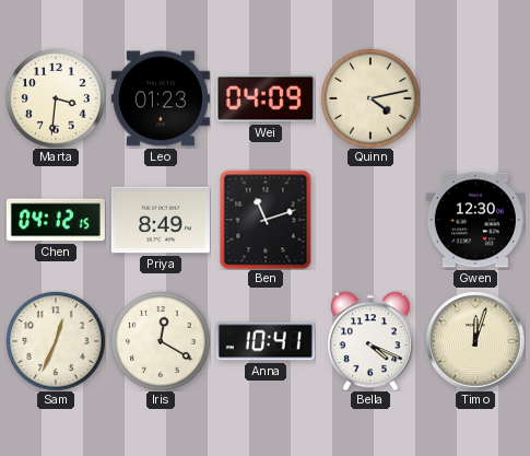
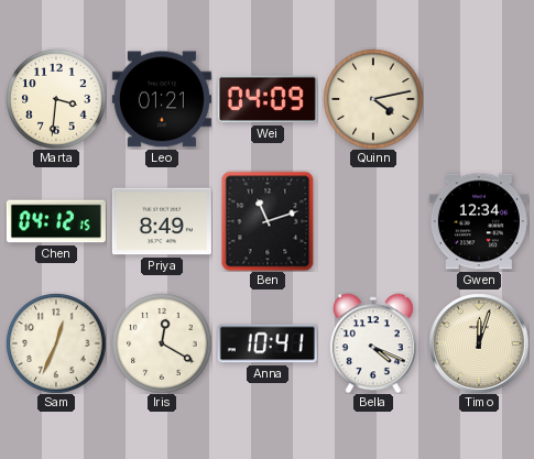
Leo: 01:23 -> 01:21 (162, 99)
Gwen: 12:30 -> 12:34 (479, 221)
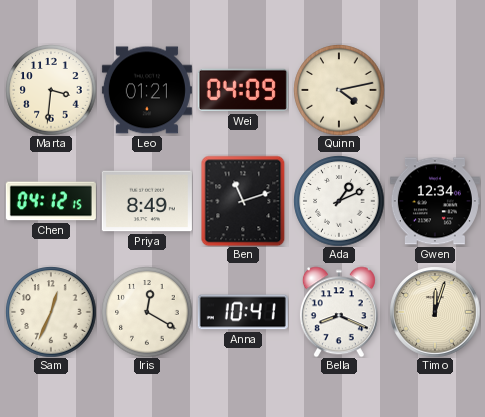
Ada: none -> 1:11 (339, 201)
Bella: 4:19 -> 8:19 (339, 312)
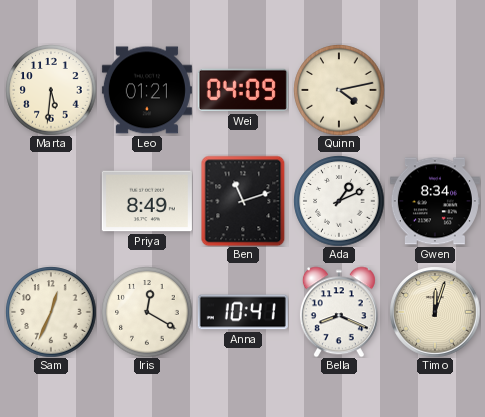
Marta: 3:31 -> 5:31 (51, 90)
Chen: 04:12 -> none (51, 201)
Gwen: 12:34 -> 8:34 (435, 201)
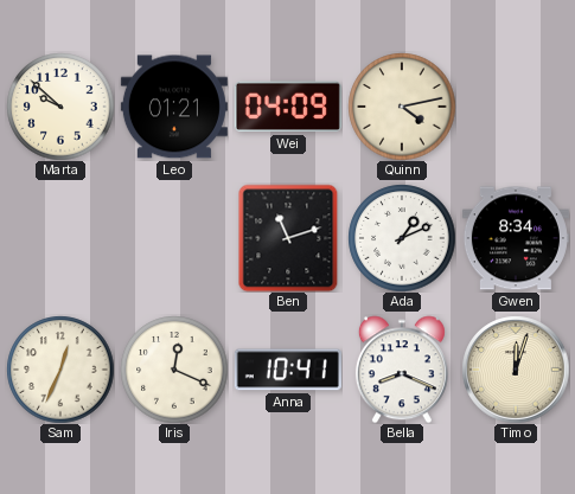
Marta: 5:31 -> 9:52 (60, 107)
Priya: 8:49 -> none (147, 201)
Iris: 12:20 -> 12:19 (174, 370)
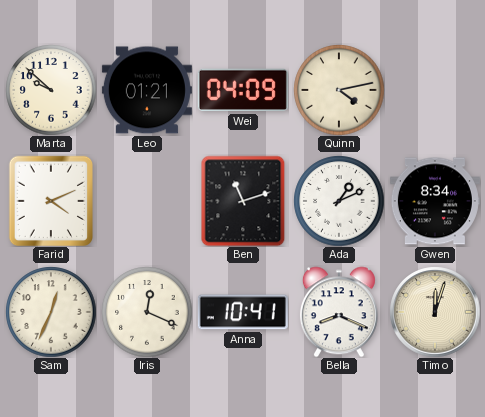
Farid: none -> 4:11 (50, 200)
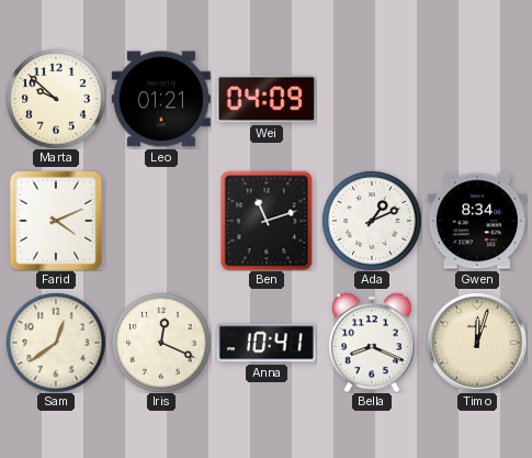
Quinn: 4:13 -> none (339, 90)
Sam: 12:34 -> 12:39 (56, 343)
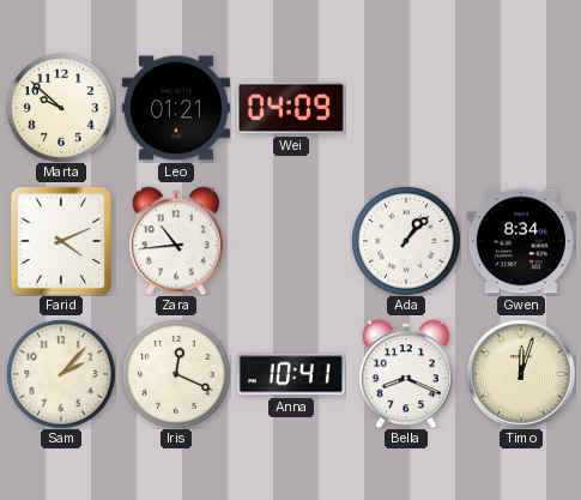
Zara: none -> 10:44 (176, 241)
Ben: 11:12 -> none (267, 221)
Ada: 1:11 -> 1:07 (406, 241)
Sam: 12:39 -> 2:07 (61, 374)
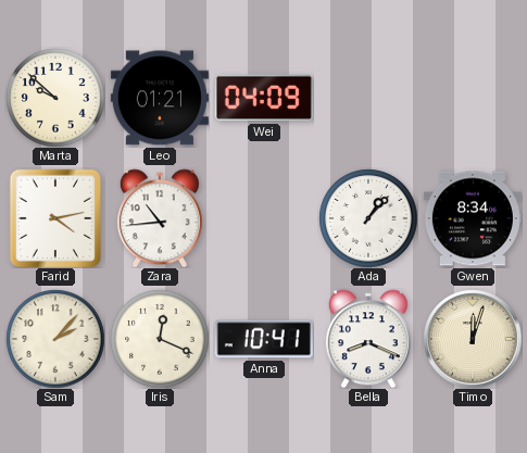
Farid: 4:11 -> 4:13 (54, 217)
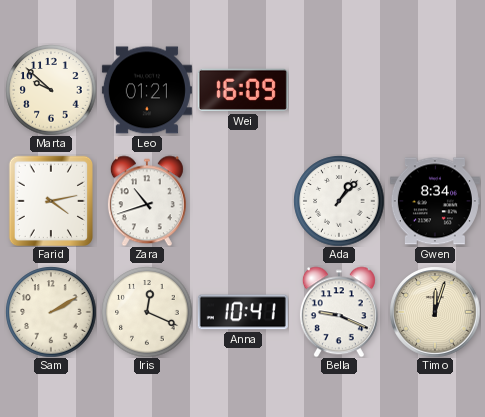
Wei: 04:09 -> 16:09 (243, 90)
Zara: 10:44 -> 10:42 (147, 201)
Sam: 2:07 -> 2:10 (51, 312)
Bella: 8:19 -> 9:19 (339, 312)
